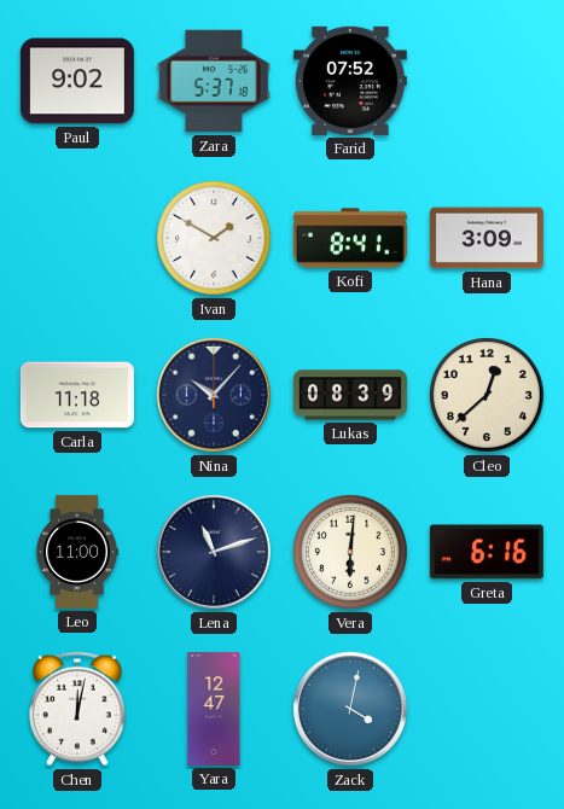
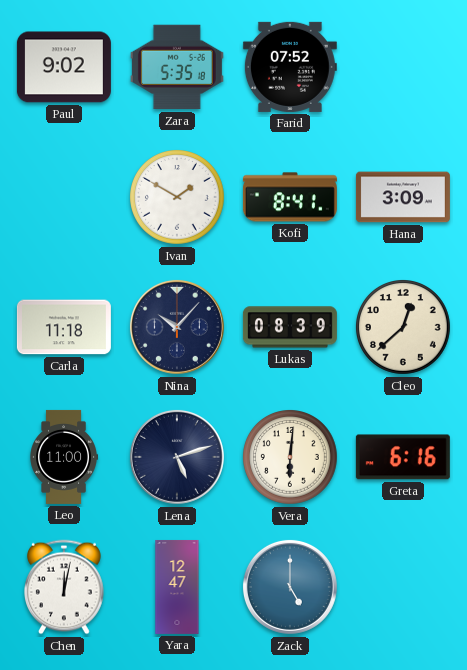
Zara: 5:37 -> 5:35 (177, 67)
Lena: 11:12 -> 5:12 (177, 457)
Zack: 4:02 -> 5:00 (290, 587)
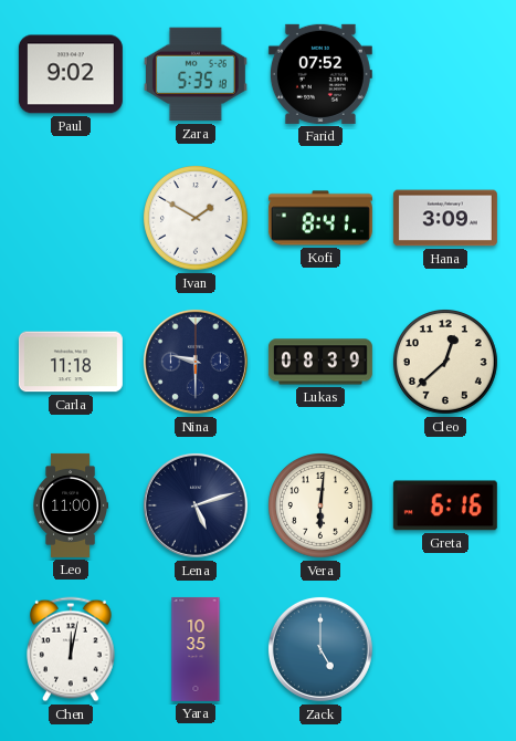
Nina: 10:07 -> 9:30 (196, 362)
Yara: 12:47 -> 10:35 (196, 649)
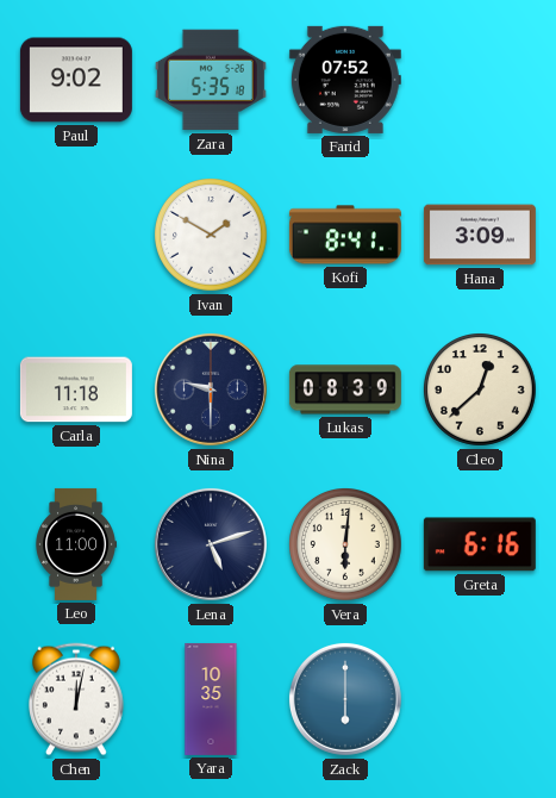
Zack: 5:00 -> 6:00 (345, 699)
